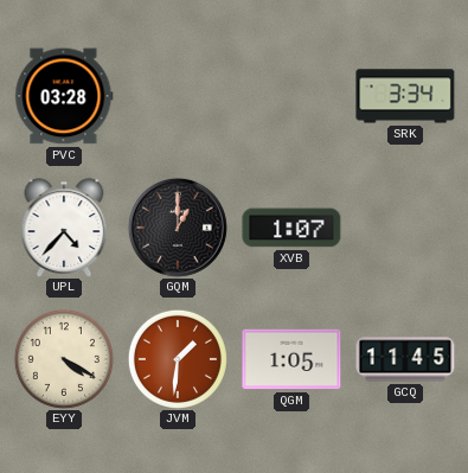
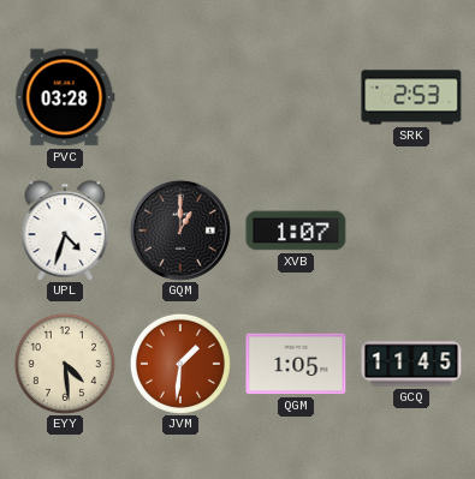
SRK: 3:34 -> 2:53 (411, 97)
UPL: 4:37 -> 4:33 (65, 230)
EYY: 4:20 -> 4:29 (65, 364)
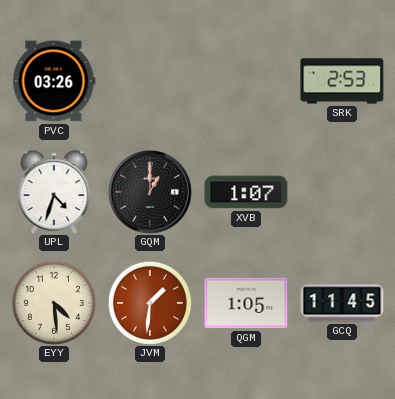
PVC: 03:28 -> 03:26 (54, 81)
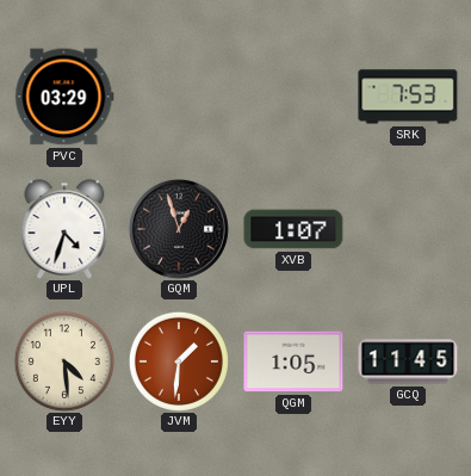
PVC: 03:26 -> 03:29 (64, 97)
SRK: 2:53 -> 7:53 (408, 97)
GQM: 1:00 -> 12:57 (179, 229)
